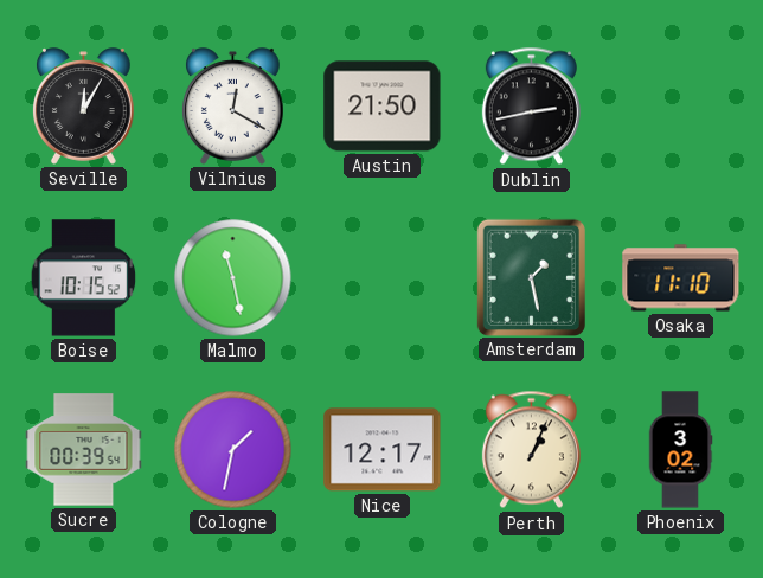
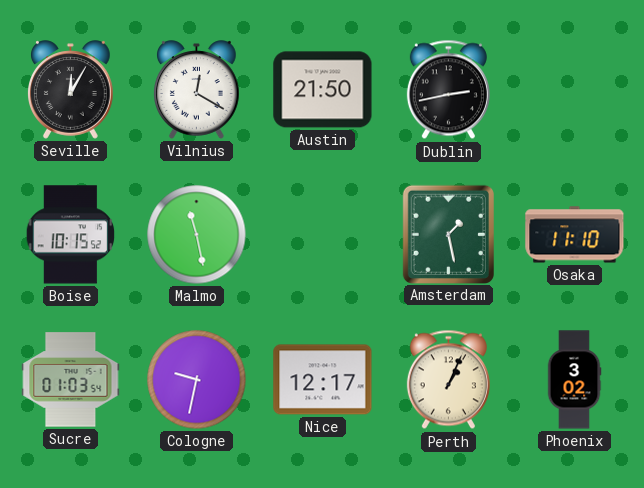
Sucre: 00:39 -> 01:03 (71, 380)
Cologne: 1:32 -> 9:32 (197, 380)
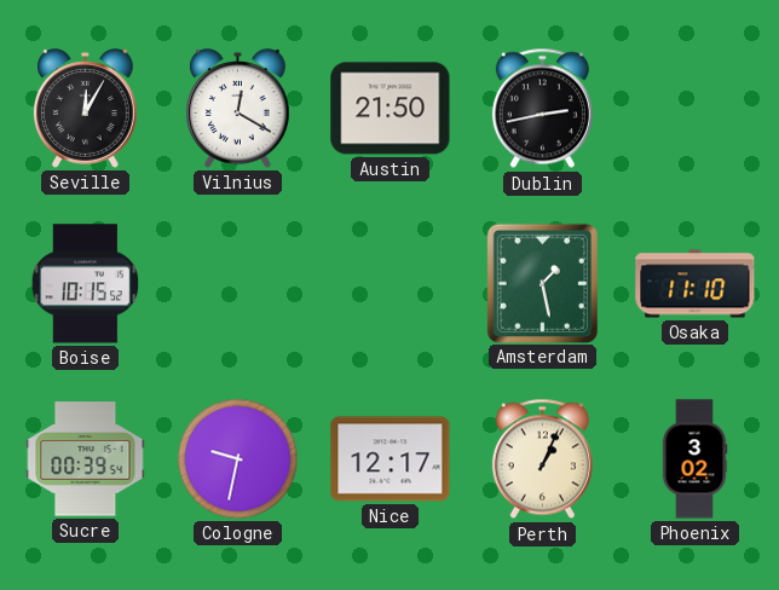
Malmo: 11:28 -> none (197, 235)
Sucre: 01:03 -> 00:39 (86, 459)
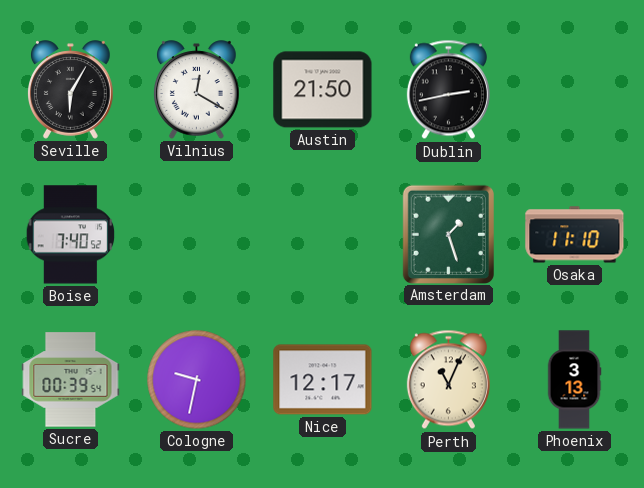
Seville: 12:05 -> 6:05 (71, 90)
Boise: 10:15 -> 7:40 (71, 235)
Amsterdam: 1:28 -> 1:27 (448, 234)
Perth: 1:04 -> 11:04 (448, 380)
Phoenix: 3:02 -> 3:13 (574, 380)
